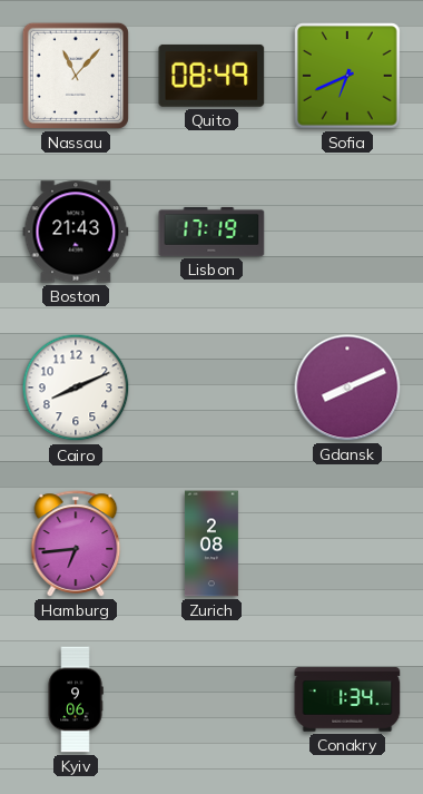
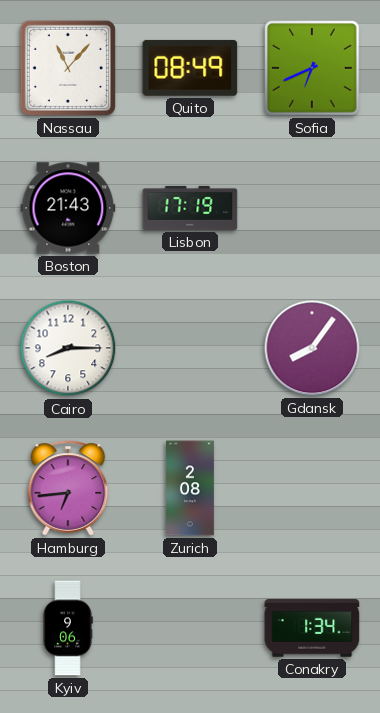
Cairo: 8:11 -> 8:15 (68, 348)
Gdansk: 8:11 -> 8:06 (312, 348)
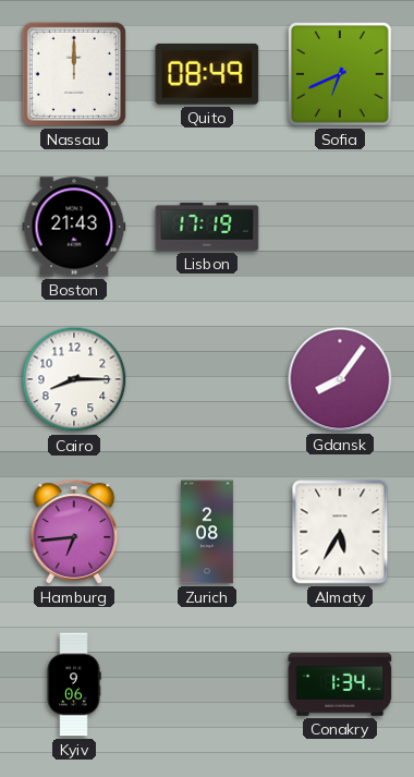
Nassau: 11:07 -> 12:00 (74, 74)
Almaty: none -> 5:35 (340, 532)
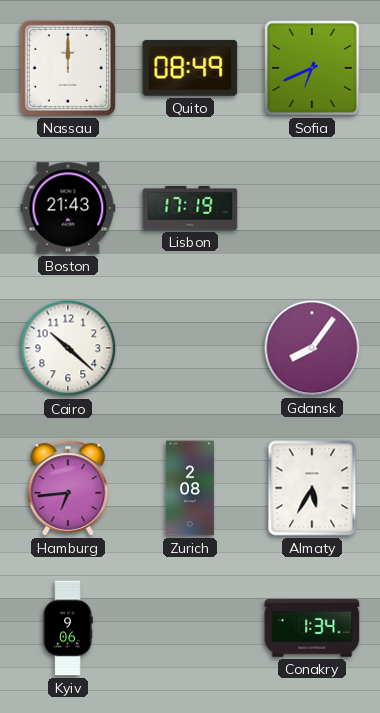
Cairo: 8:15 -> 10:22 (68, 348)
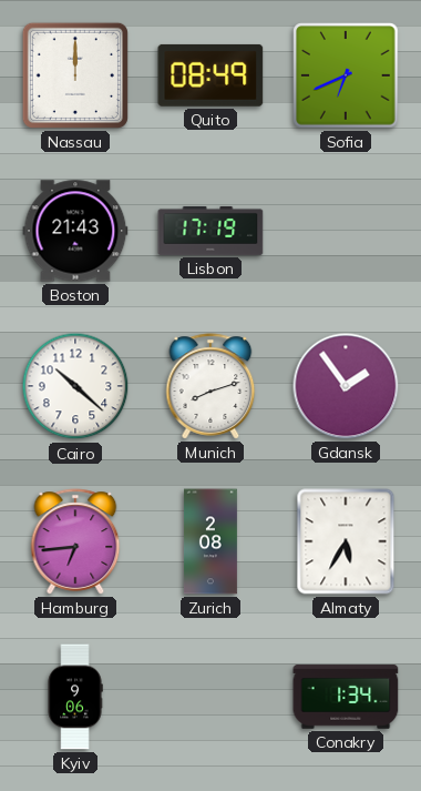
Munich: none -> 8:12 (210, 386)
Gdansk: 8:06 -> 1:54 (346, 386)
